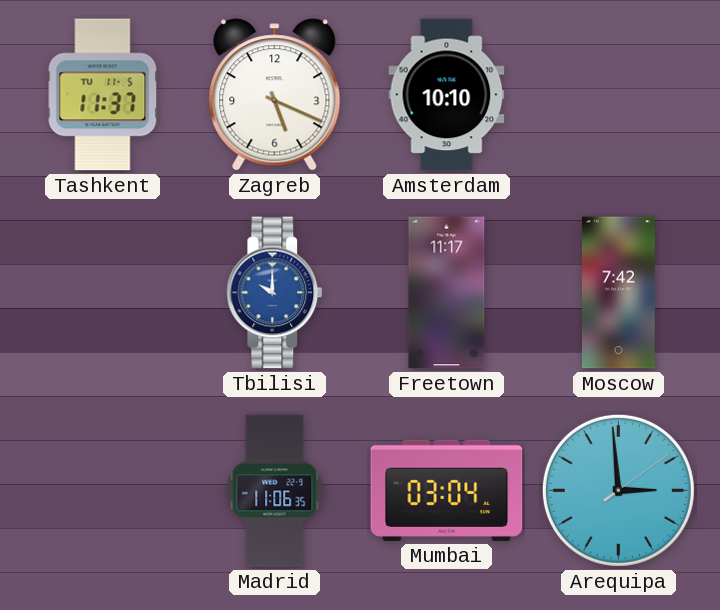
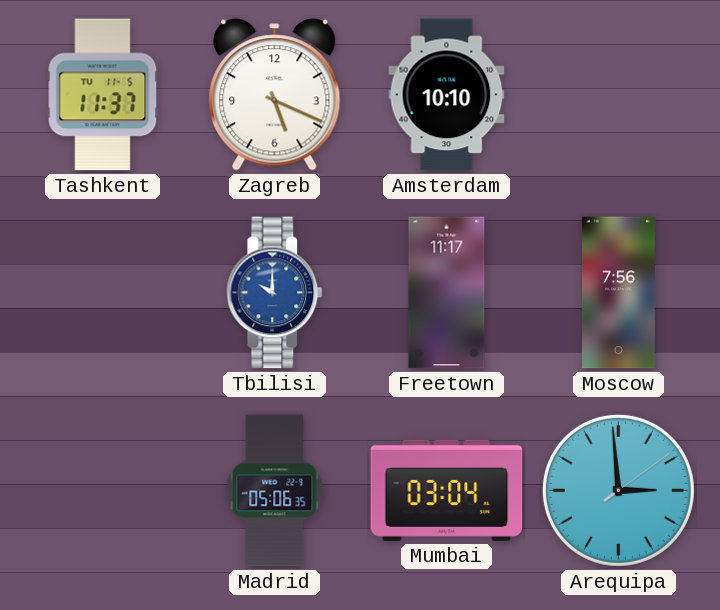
Moscow: 7:42 -> 7:56 (618, 293)
Madrid: 11:06 -> 05:06 (275, 491)
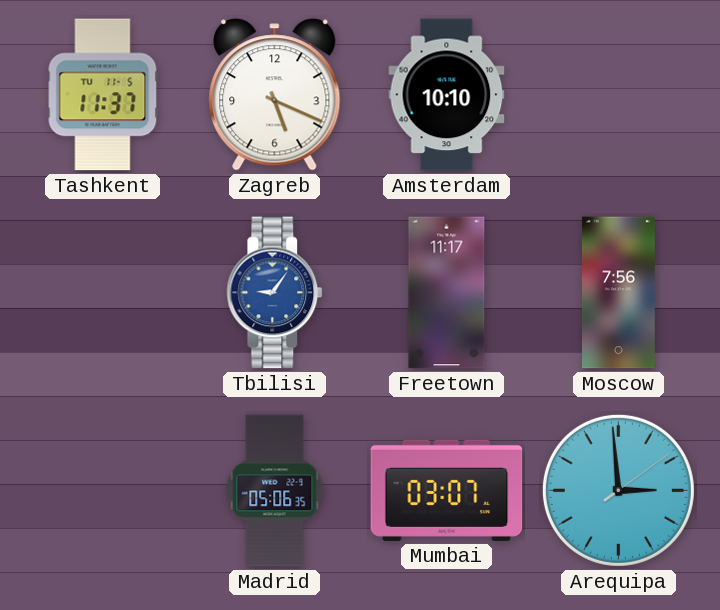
Tbilisi: 10:00 -> 9:06 (275, 293)
Mumbai: 03:04 -> 03:07 (447, 490)
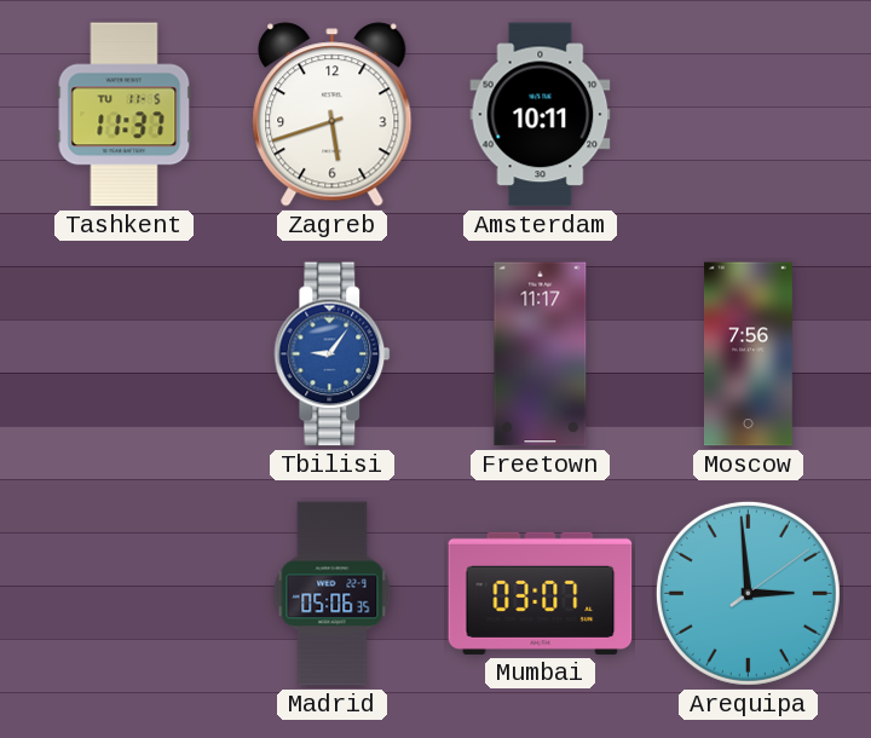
Zagreb: 5:19 -> 5:42 (333, 115)
Amsterdam: 10:10 -> 10:11 (541, 115)
